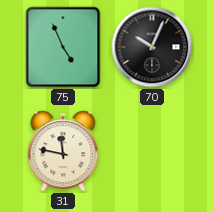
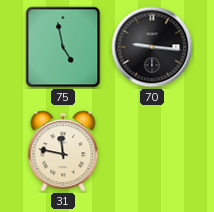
75: 4:56 -> 4:58 (63, 47)
70: 10:04 -> 9:16 (152, 47)
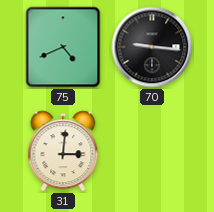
75: 4:58 -> 4:41 (63, 47)
31: 11:47 -> 3:01 (63, 151)
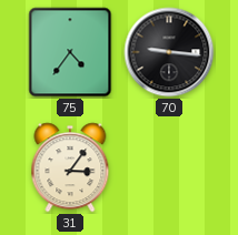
75: 4:41 -> 4:36 (70, 52)
31: 3:01 -> 3:06 (70, 167)
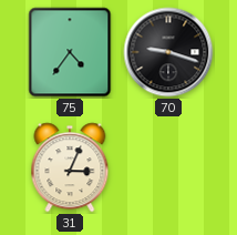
70: 9:16 -> 9:18 (168, 52)
31: 3:06 -> 3:04 (70, 167)
